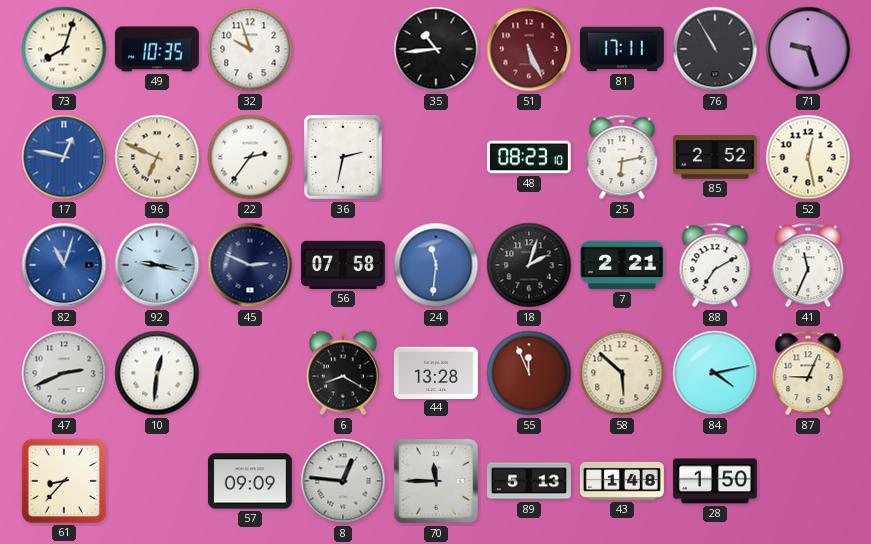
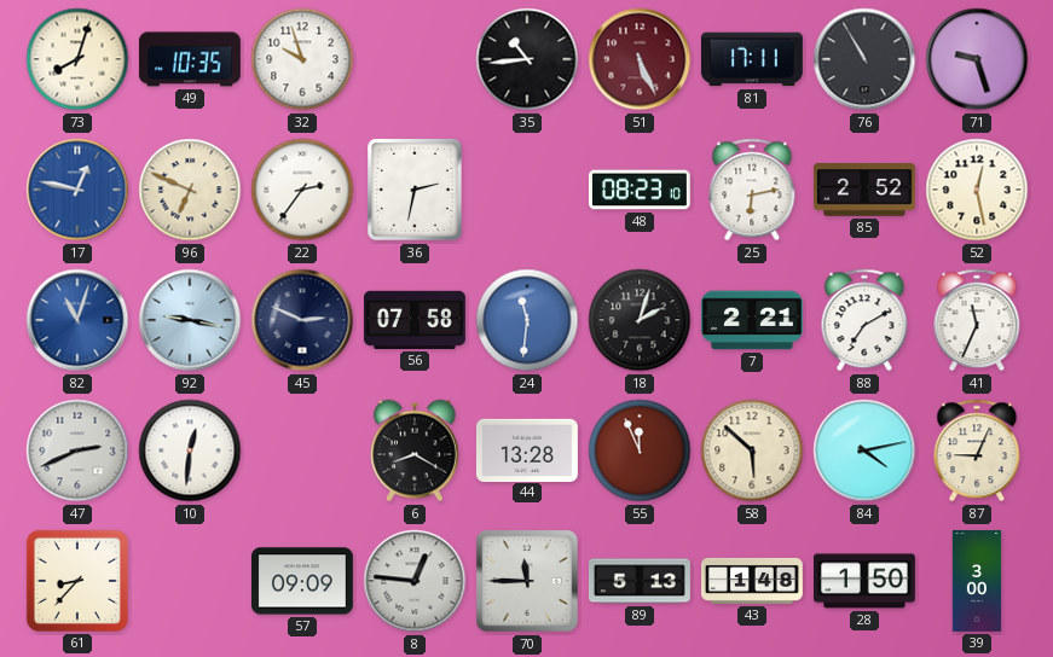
39: none -> 3:00 (977, 582)
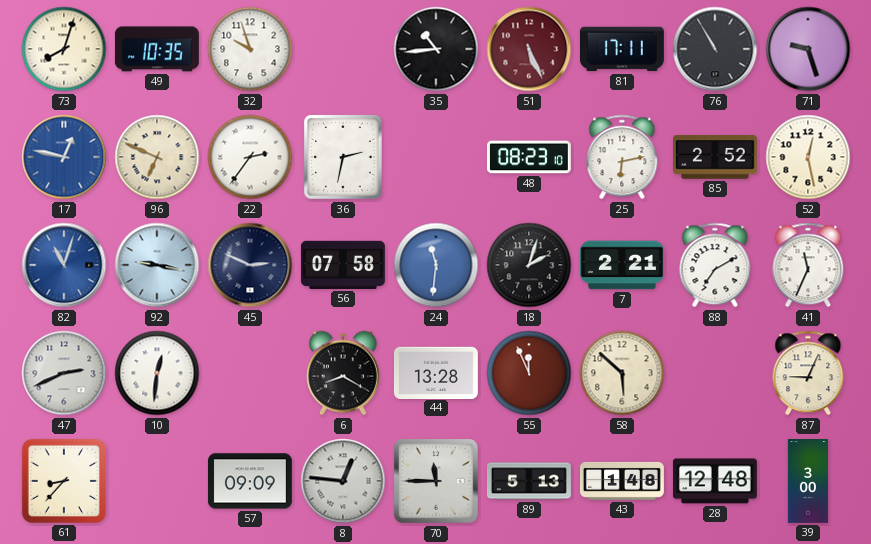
84: 4:13 -> none (864, 450)
28: 1:50 -> 12:48 (715, 481)
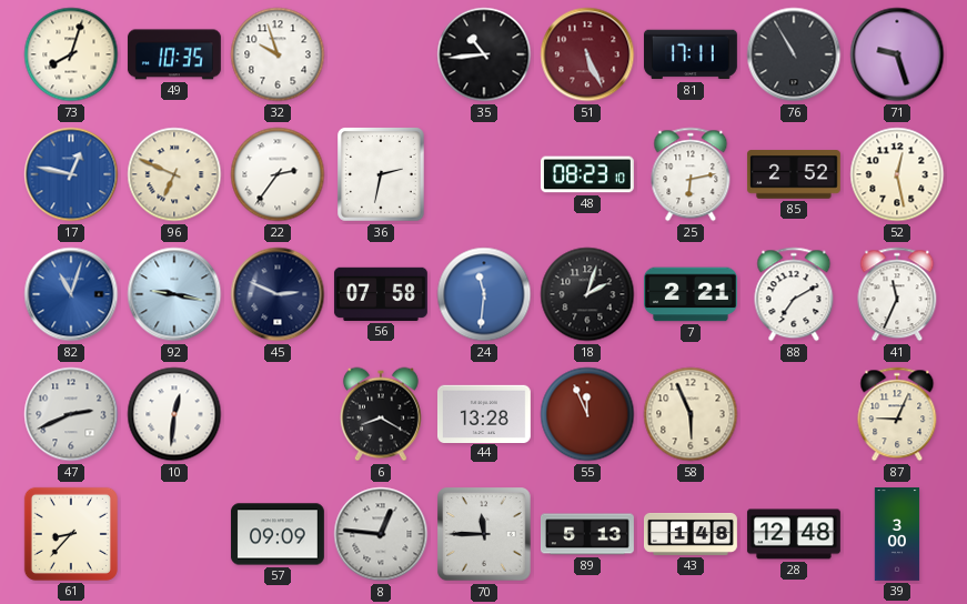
58: 5:52 -> 5:56 (691, 414)
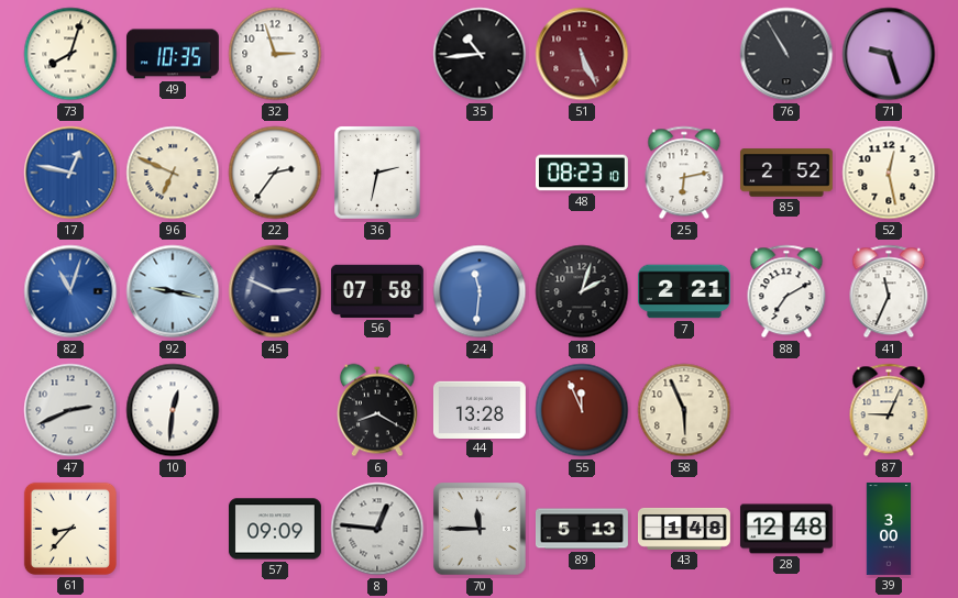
32: 9:57 -> 2:57 (275, 54)
81: 17:11 -> none (691, 54)
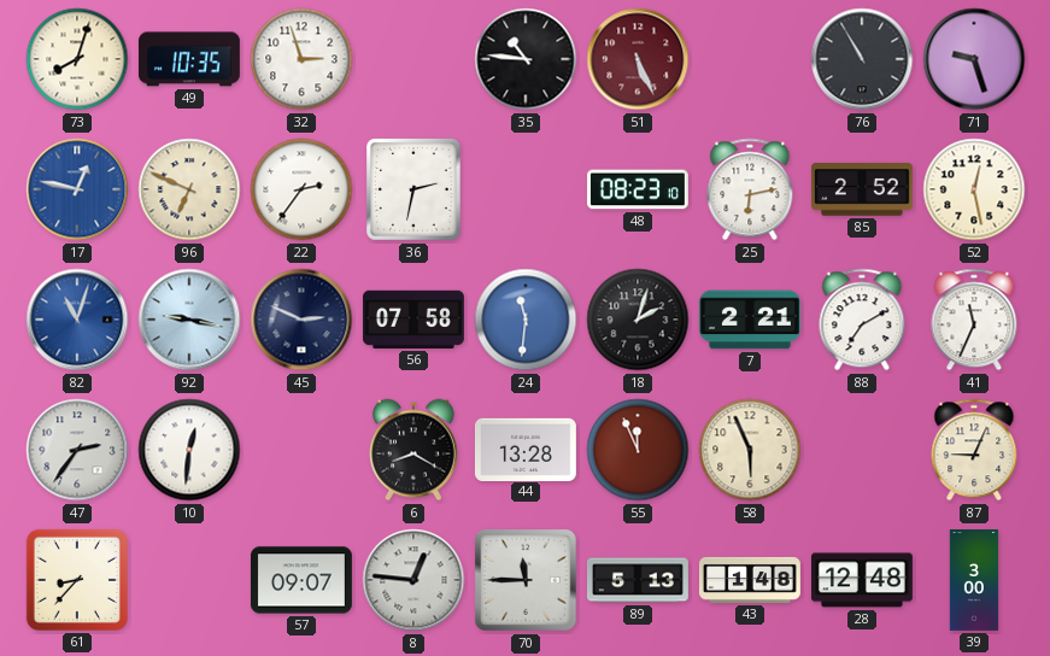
35: 10:44 -> 10:46 (526, 59)
47: 2:41 -> 2:36 (77, 450)
57: 09:09 -> 09:07 (301, 580)
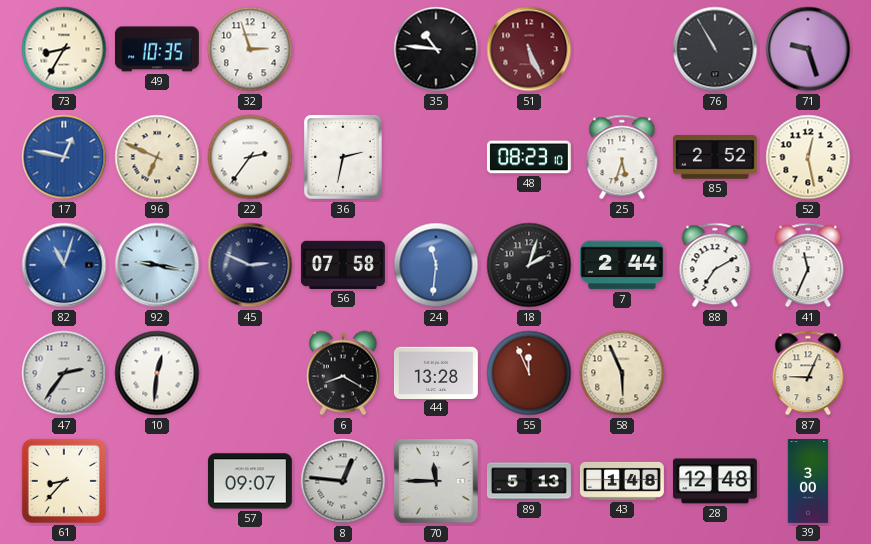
73: 8:03 -> 8:35 (64, 49)
25: 6:13 -> 5:33 (622, 157)
7: 2:21 -> 2:44 (622, 265)
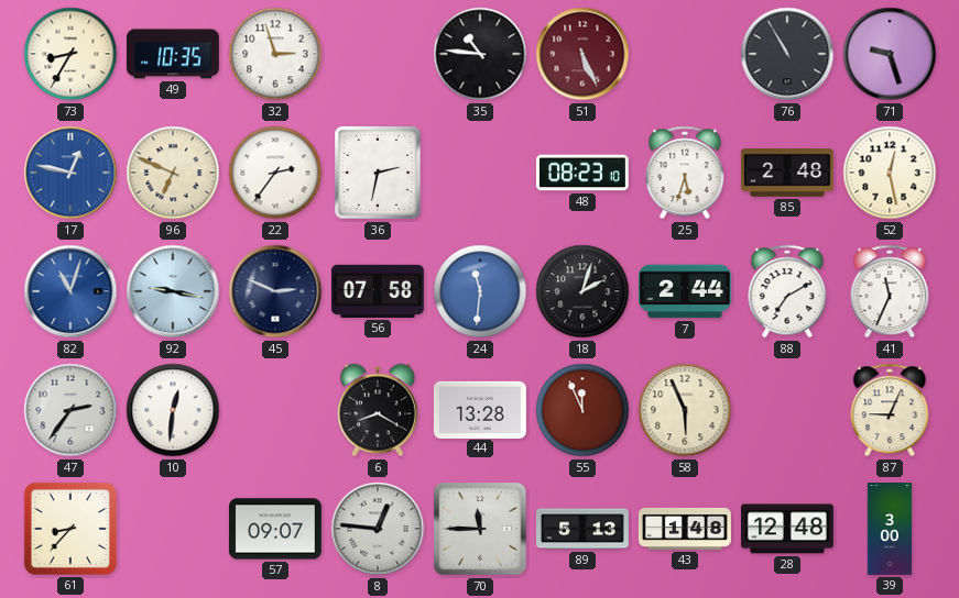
85: 2:52 -> 2:48 (787, 173)
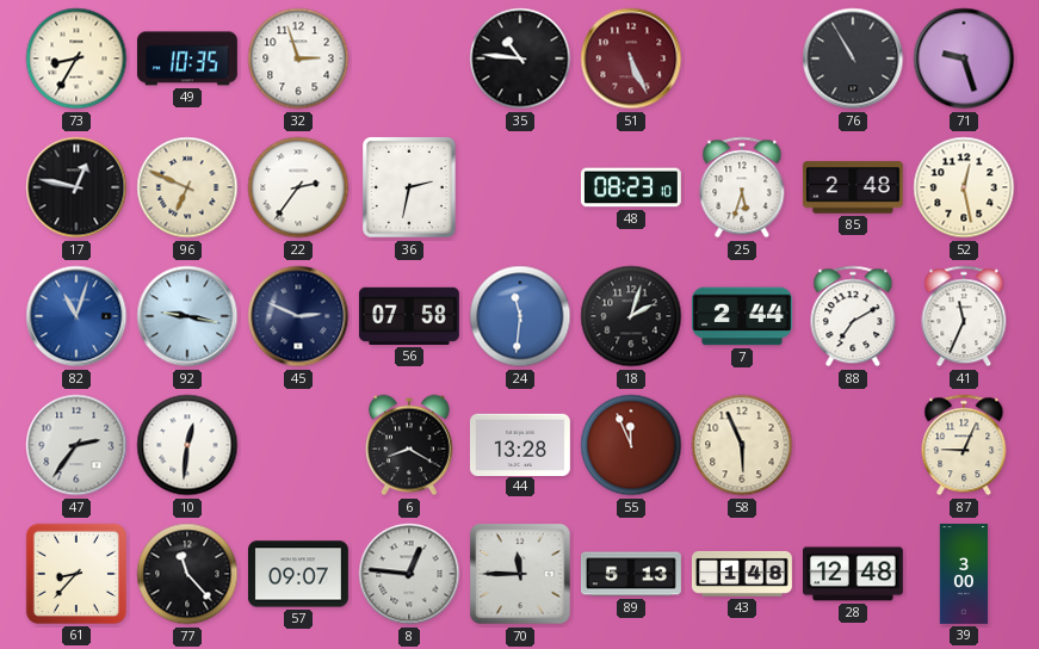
17 dial: blue -> black (76, 187)
77: none -> 11:23 (187, 574)
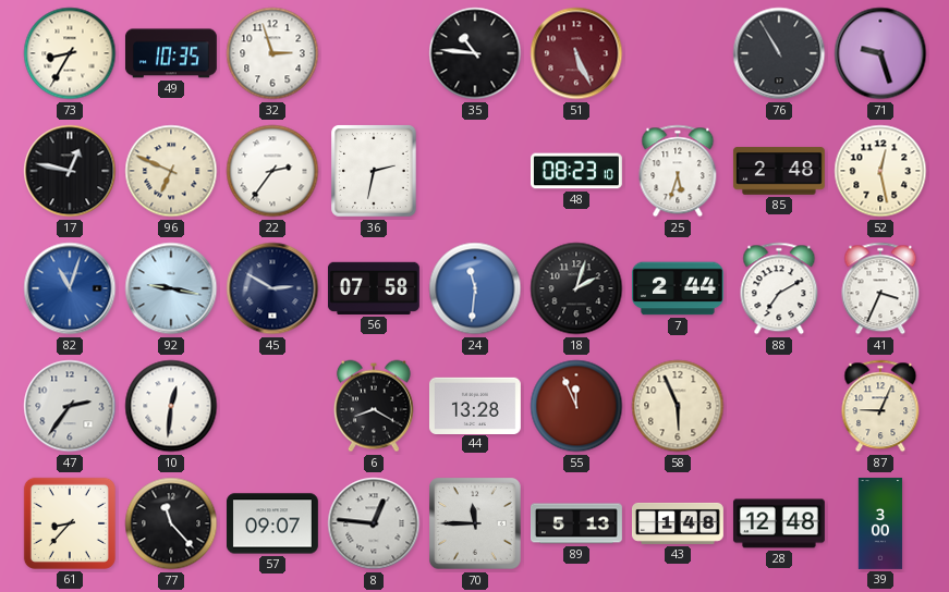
45: 2:49 -> 2:50 (272, 288)
41: 11:34 -> 3:34 (880, 288)
